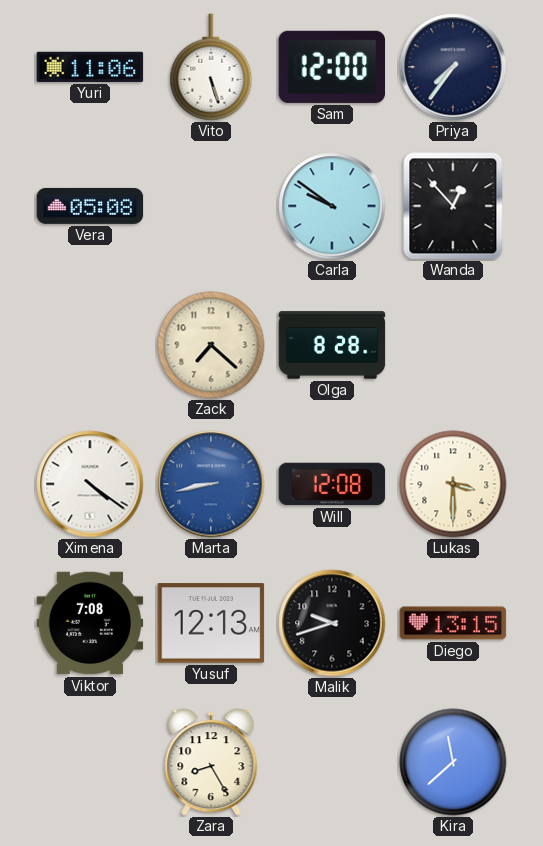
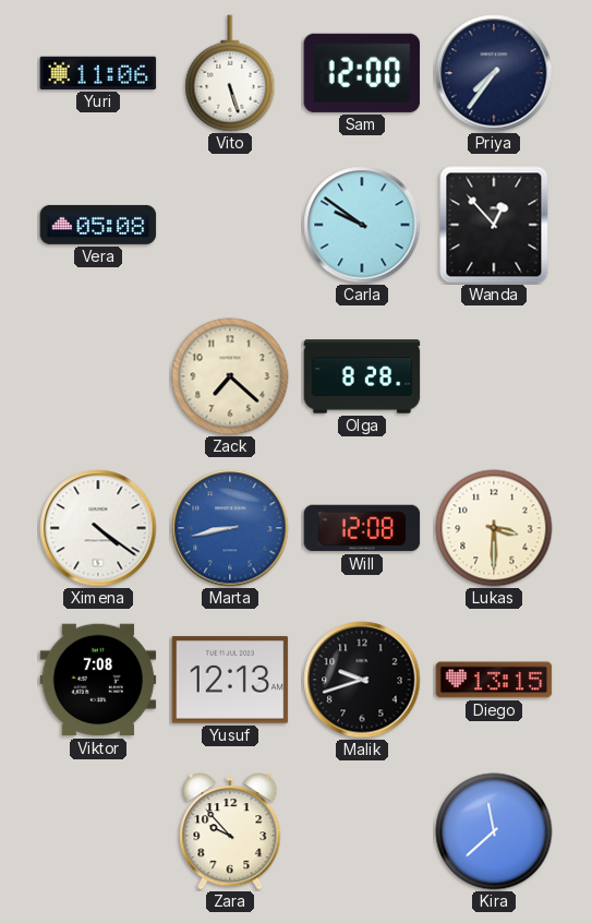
Zara: 8:25 -> 9:53 (230, 832)
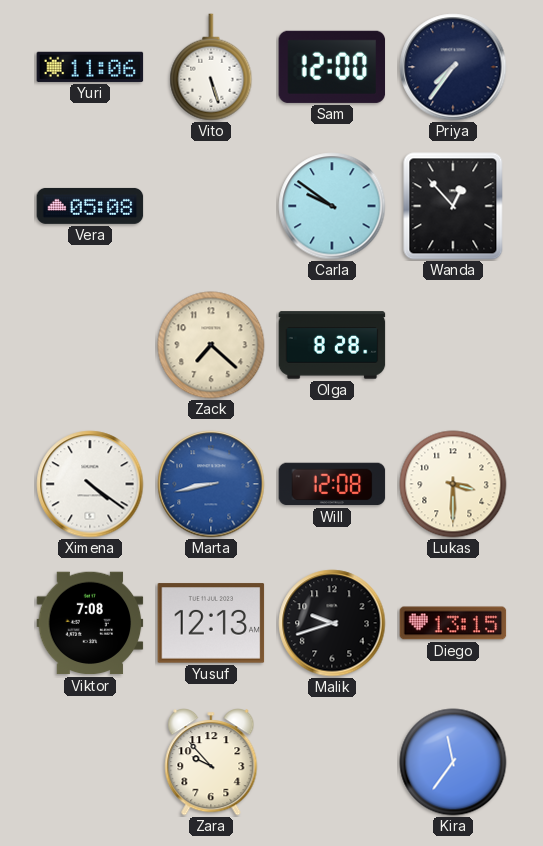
Kira: 11:38 -> 11:36 (453, 762)
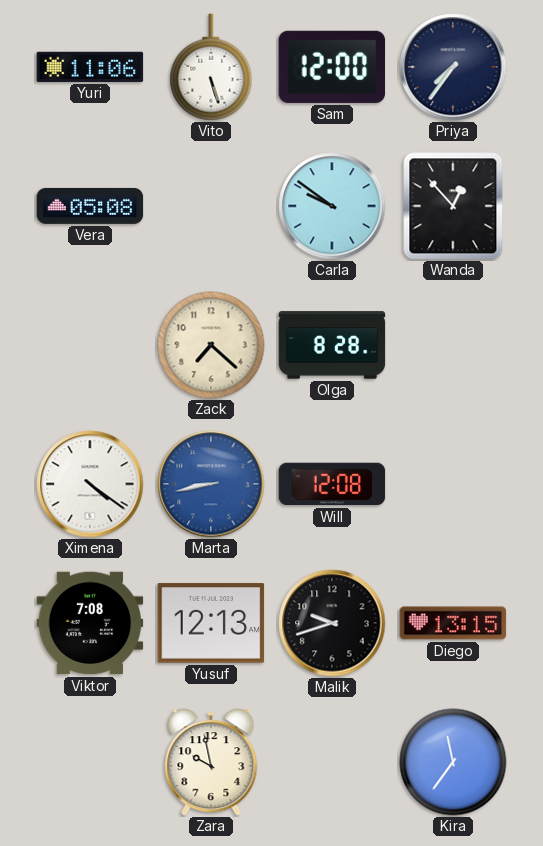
Lukas: 3:30 -> none (453, 484)
Zara: 9:53 -> 9:58 (211, 763)
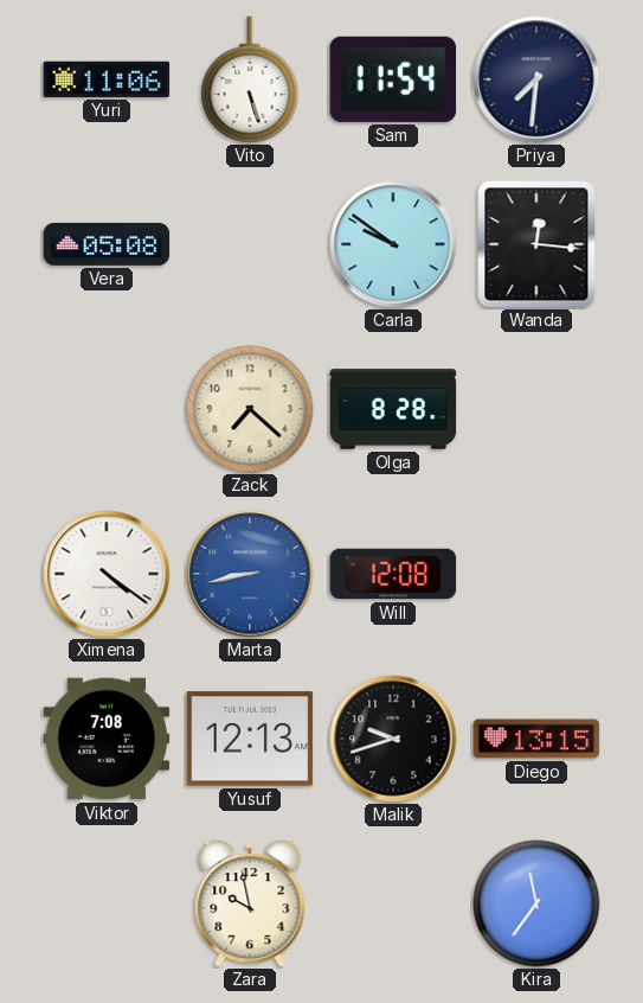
Sam: 12:00 -> 11:54 (393, 79)
Priya: 7:36 -> 7:31 (536, 79)
Wanda: 12:53 -> 12:16 (536, 244)
